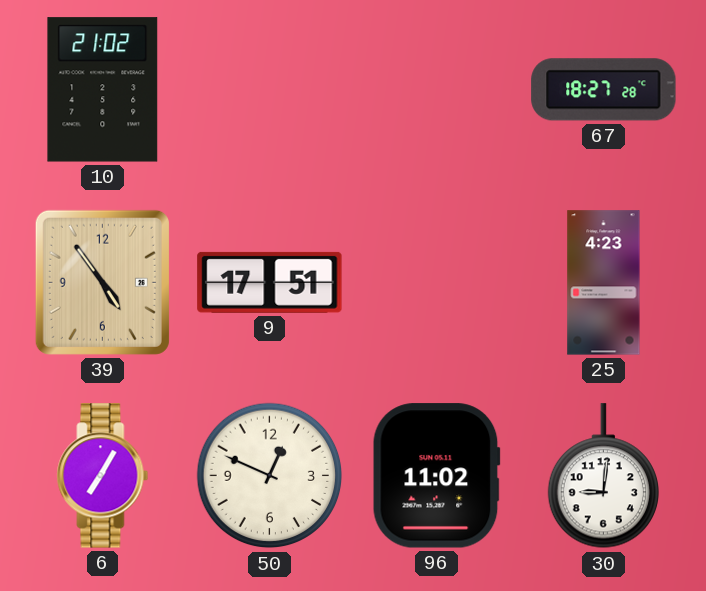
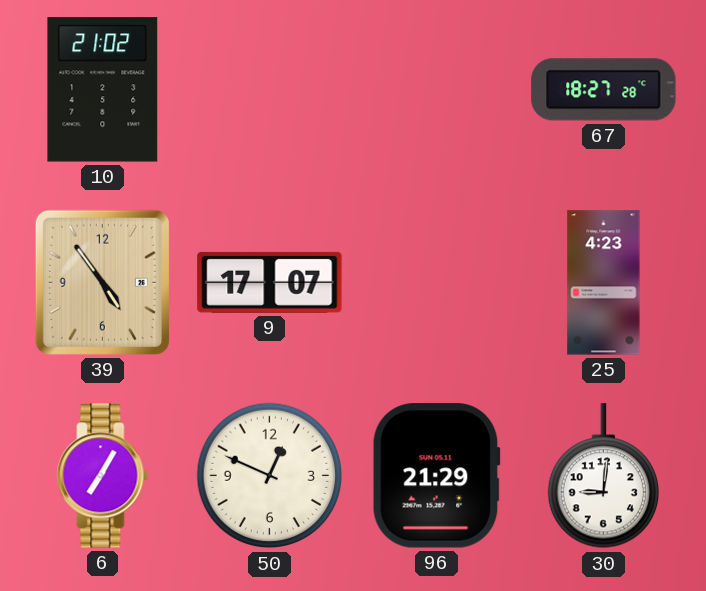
9: 17:51 -> 17:07 (270, 282)
96: 11:02 -> 21:29 (436, 476)
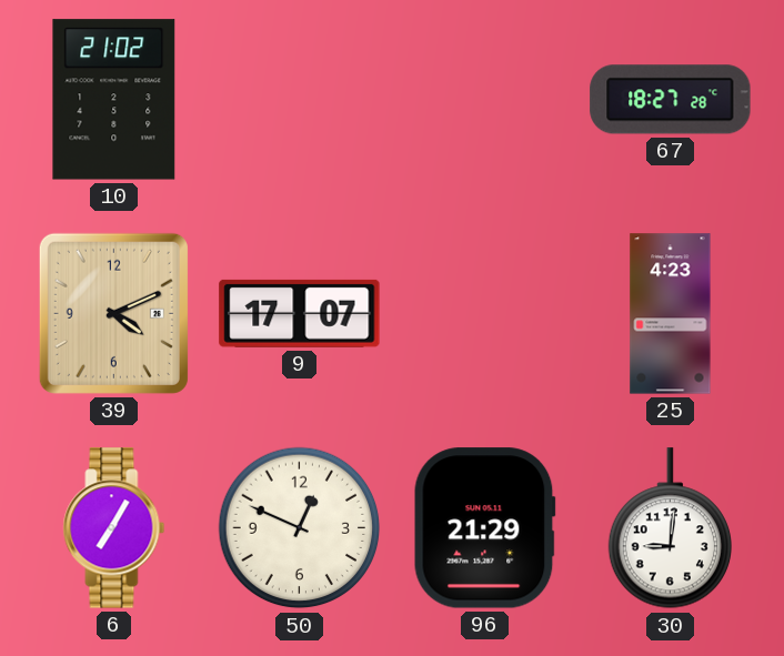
39: 4:54 -> 4:11 (113, 313)
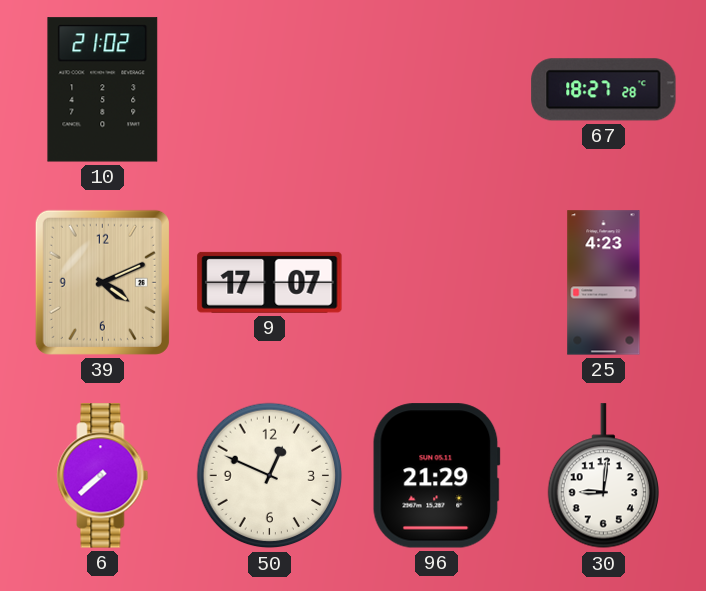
6: 7:05 -> 7:38 (103, 476)
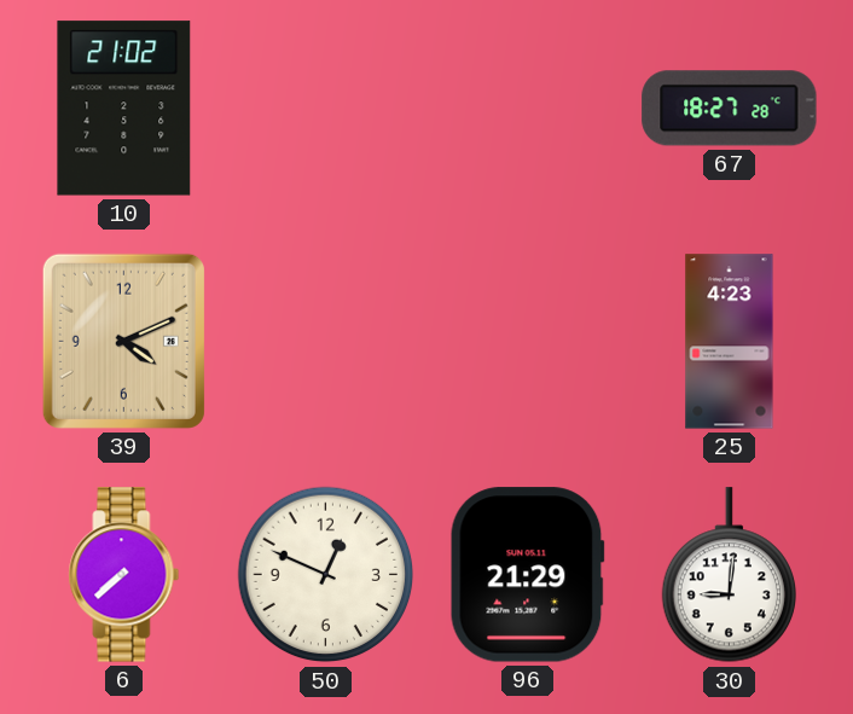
9: 17:07 -> none (270, 282)
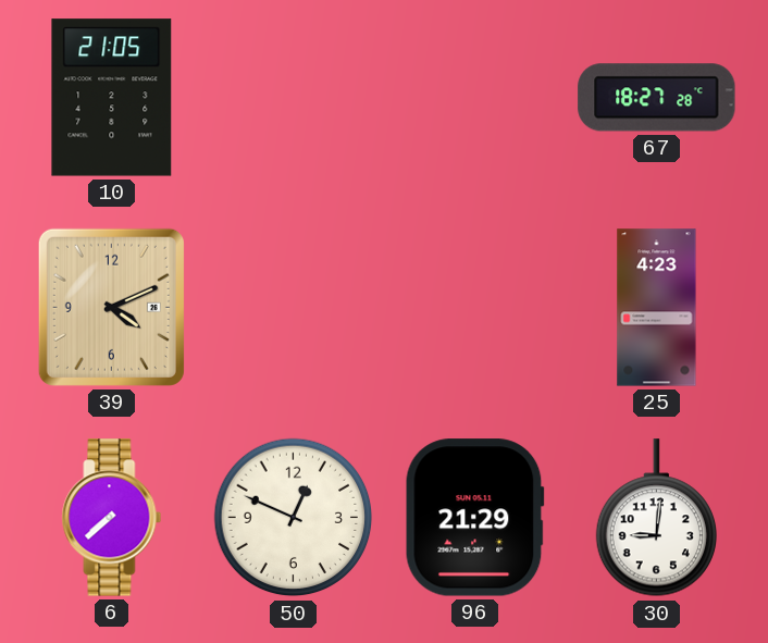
10: 21:02 -> 21:05 (112, 98)
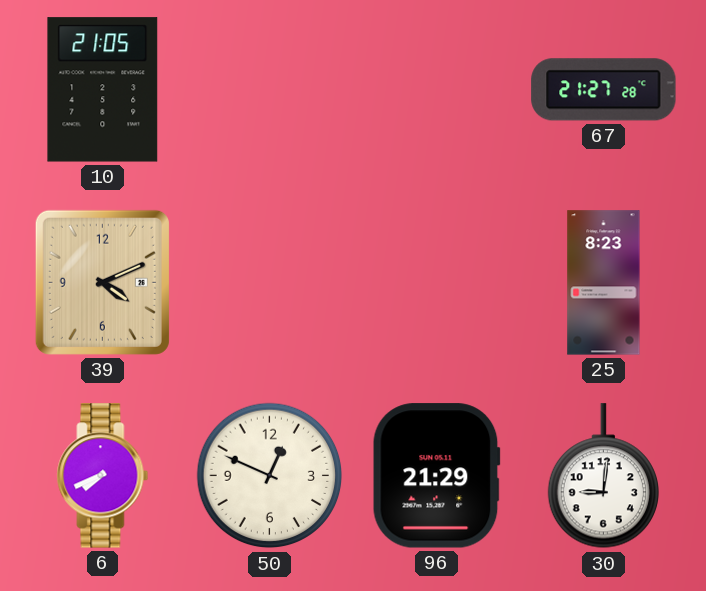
67: 18:27 -> 21:27 (604, 90)
25: 4:23 -> 8:23 (604, 283)
6: 7:38 -> 7:41 (103, 476)
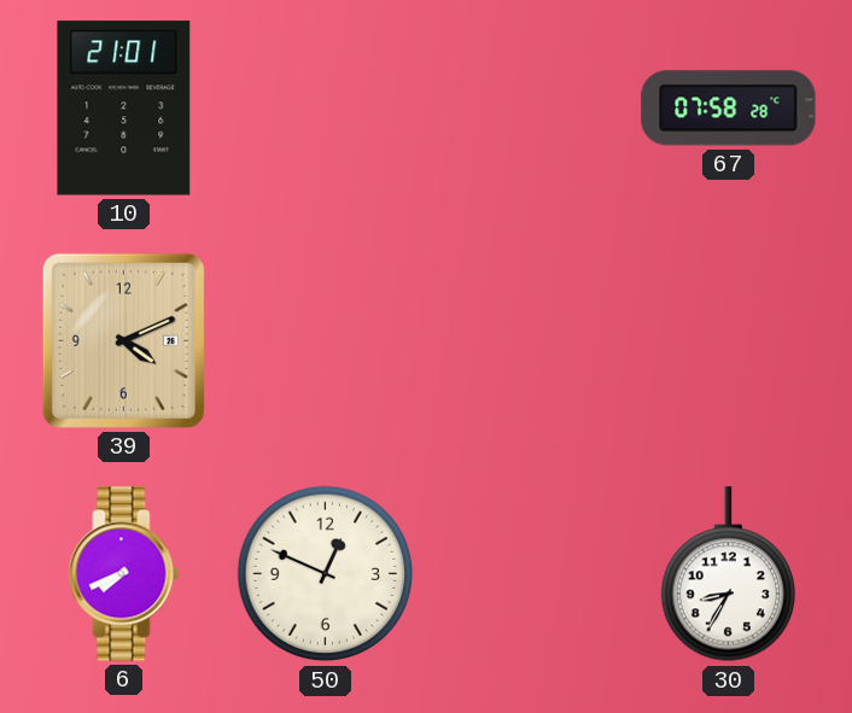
10: 21:05 -> 21:01 (124, 109)
67: 21:27 -> 07:58 (729, 109)
25: 8:23 -> none (604, 283)
96: 21:29 -> none (436, 476)
30: 9:01 -> 8:35 (728, 574)
